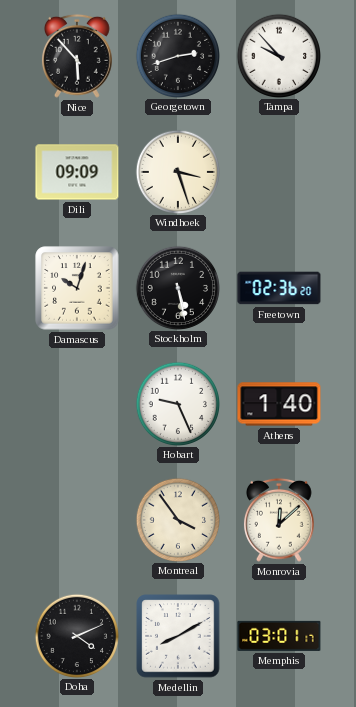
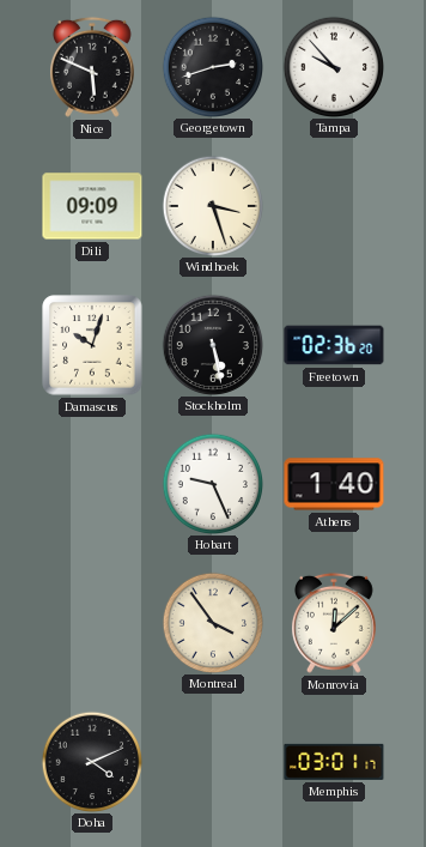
Nice: 5:53 -> 5:49 (92, 67)
Medellin: 8:10 -> none (178, 636)
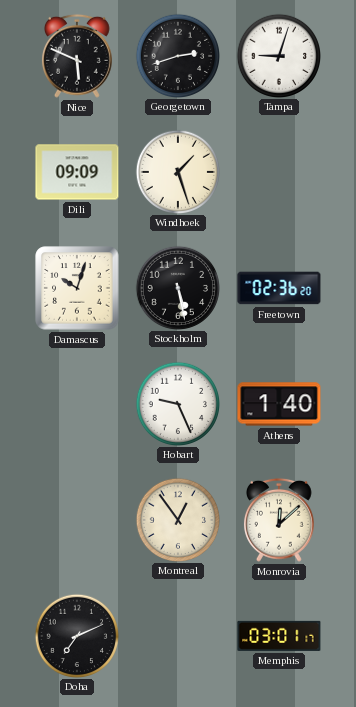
Tampa: 9:53 -> 9:03 (278, 55)
Windhoek: 3:27 -> 1:27 (177, 171)
Montreal: 3:54 -> 12:54 (177, 519)
Doha: 4:11 -> 7:11 (76, 635)
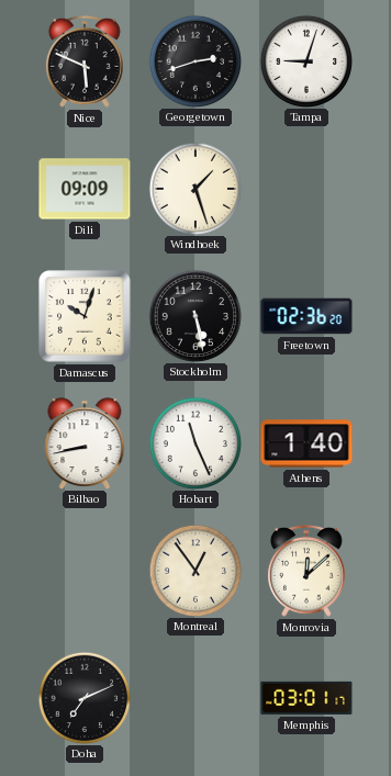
Bilbao: none -> 8:43 (85, 443)
Hobart: 9:26 -> 11:26 (194, 442)
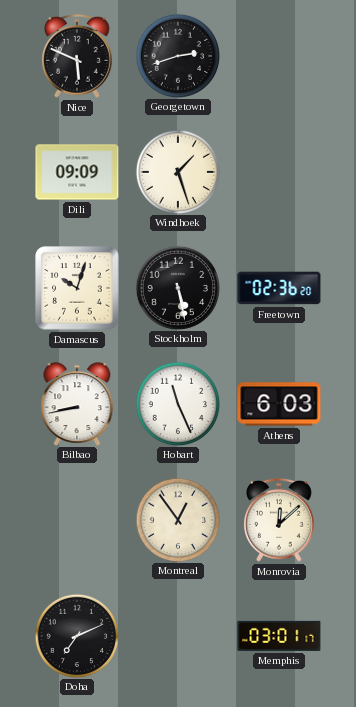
Tampa: 9:03 -> none (305, 60)
Athens: 1:40 -> 6:03 (279, 404)
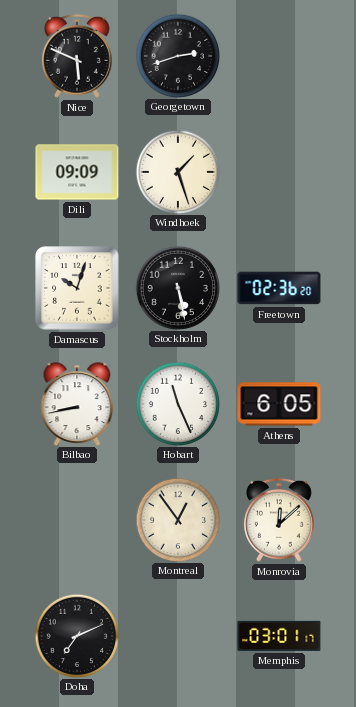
Athens: 6:03 -> 6:05 (279, 404)
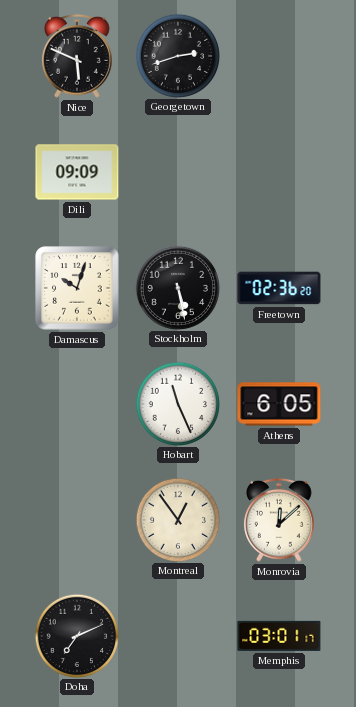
Windhoek: 1:27 -> none (177, 171)
Bilbao: 8:43 -> none (77, 404)
